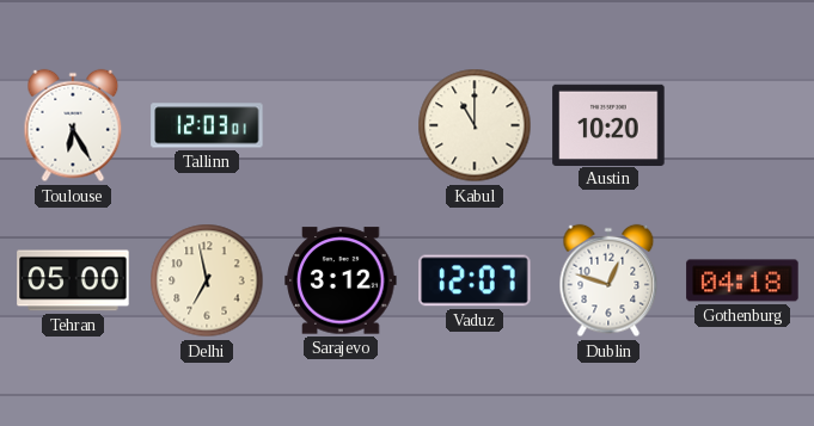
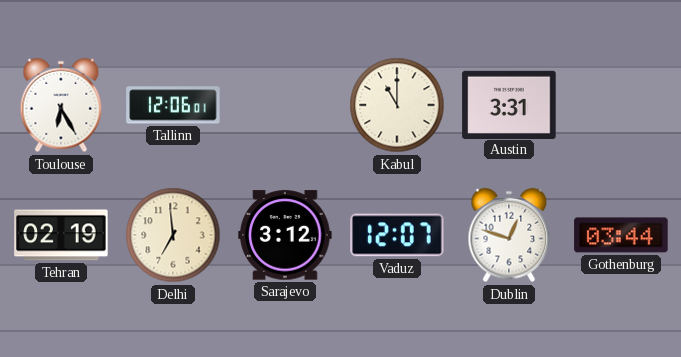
Tallinn: 12:03 -> 12:06 (173, 105)
Austin: 10:20 -> 3:31 (509, 104)
Tehran: 05:00 -> 02:19 (61, 235)
Delhi: 6:58 -> 6:59 (173, 235)
Gothenburg: 04:18 -> 03:44 (621, 235)
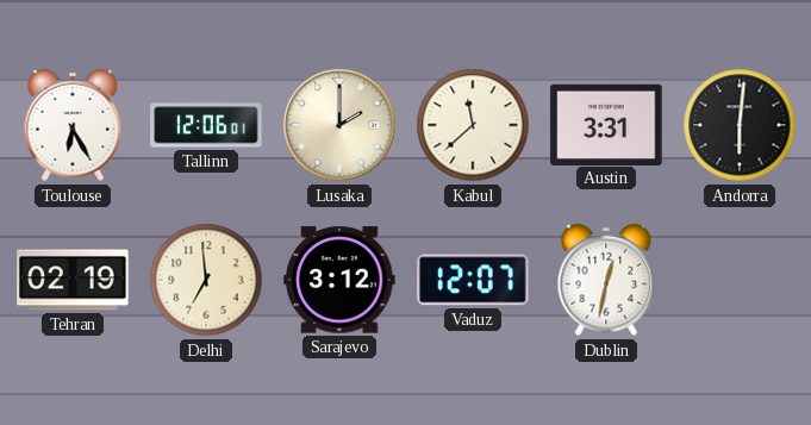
Lusaka: none -> 2:00 (339, 125)
Kabul: 11:00 -> 11:38 (473, 125)
Andorra: none -> 6:01 (740, 125)
Dublin: 12:48 -> 12:32 (606, 280)
Gothenburg: 03:44 -> none (621, 235)
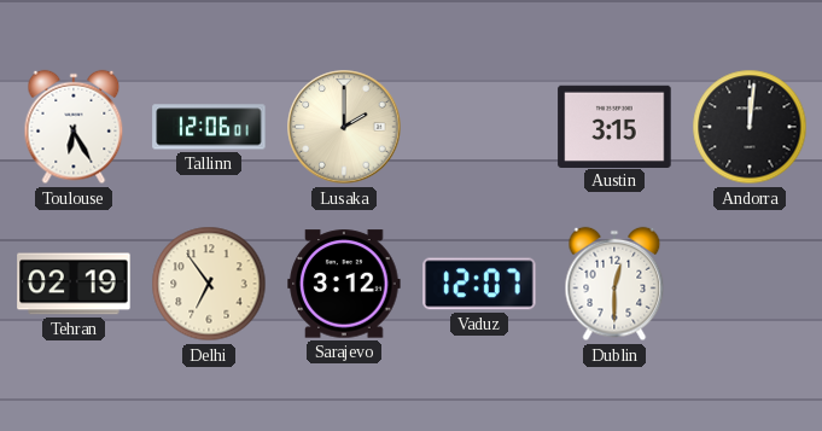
Kabul: 11:38 -> none (473, 125)
Austin: 3:31 -> 3:15 (614, 126)
Andorra: 6:01 -> 12:01 (750, 127)
Delhi: 6:59 -> 6:54 (209, 284)
Dublin: 12:32 -> 12:30 (614, 284)
